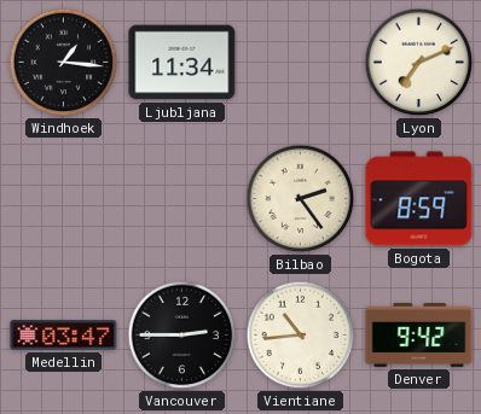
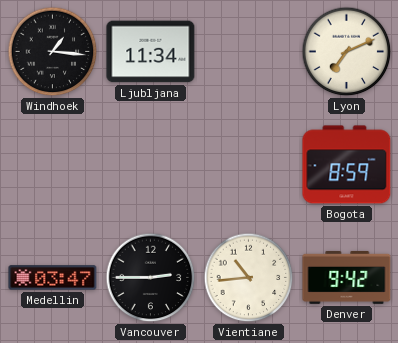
Bilbao: 2:24 -> none (301, 199)
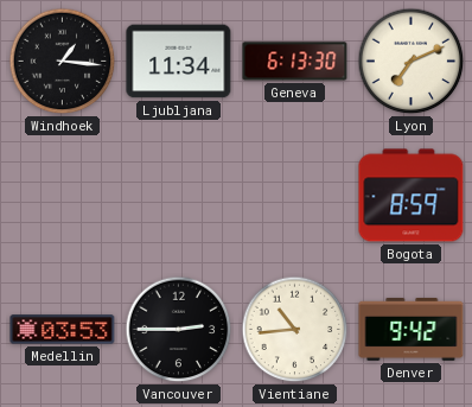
Geneva: none -> 6:13 (295, 62)
Medellin: 03:47 -> 03:53 (63, 330)
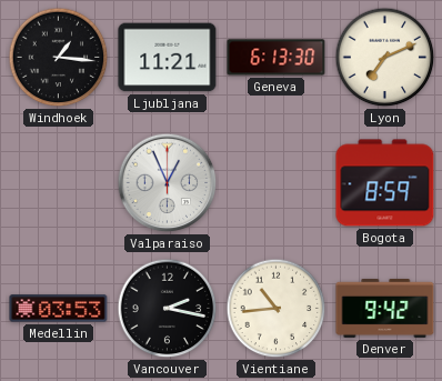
Ljubljana: 11:34 -> 11:21 (168, 58)
Valparaiso: none -> 12:56 (168, 183)
Vancouver: 2:45 -> 2:17 (168, 309)
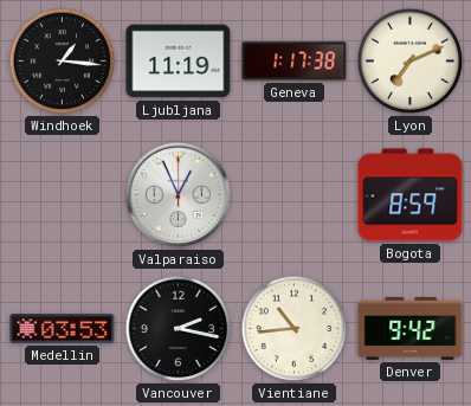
Ljubljana: 11:21 -> 11:19 (179, 62)
Geneva: 6:13 -> 1:17 (295, 62)
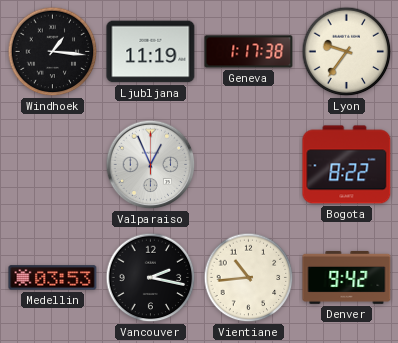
Lyon: 7:11 -> 9:36 (347, 52)
Bogota: 8:59 -> 8:22 (347, 165)
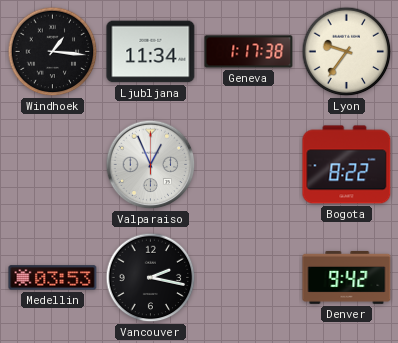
Ljubljana: 11:19 -> 11:34 (151, 52)
Vientiane: 10:44 -> none (249, 278)
